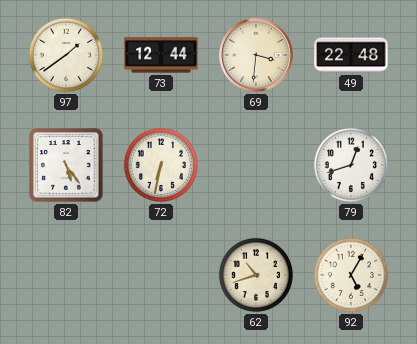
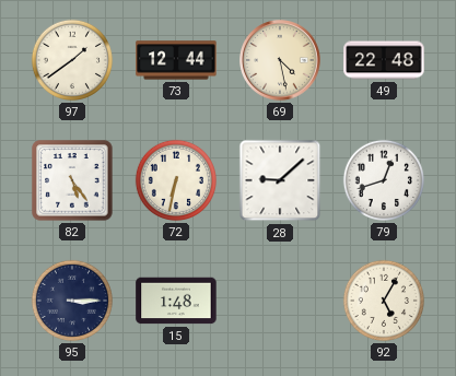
69: 3:31 -> 4:28 (280, 60)
28: none -> 9:08 (280, 180)
95: none -> 3:15 (72, 301)
15: none -> 1:48 (176, 301)
62: 10:42 -> none (256, 275)
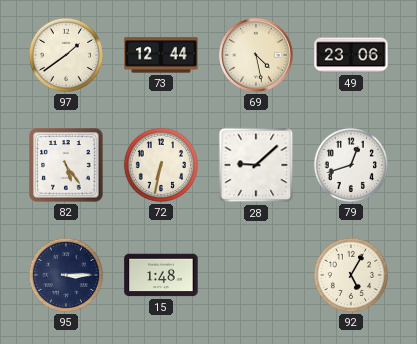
49: 22:48 -> 23:06 (351, 55)
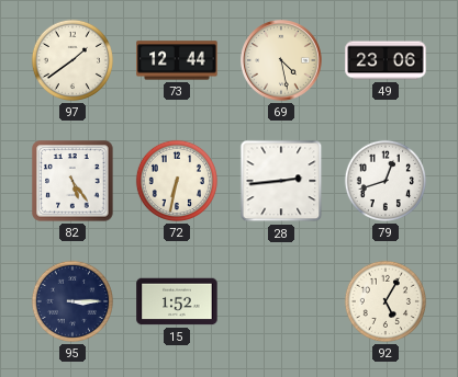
28: 9:08 -> 2:44 (281, 181)
15: 1:48 -> 1:52 (177, 301)
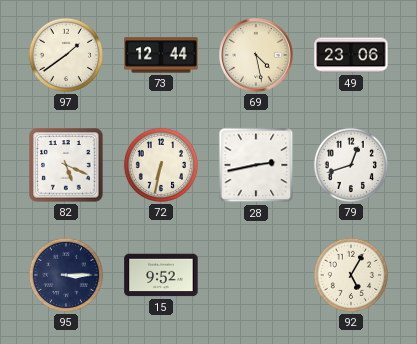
82: 5:24 -> 5:19 (66, 165)
28: 2:44 -> 2:43 (256, 165)
15: 1:52 -> 9:52 (161, 275)
